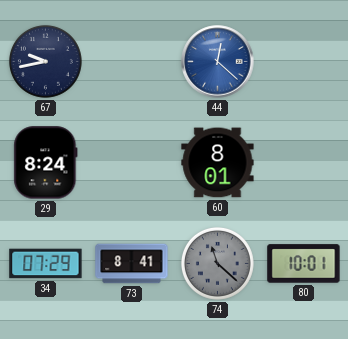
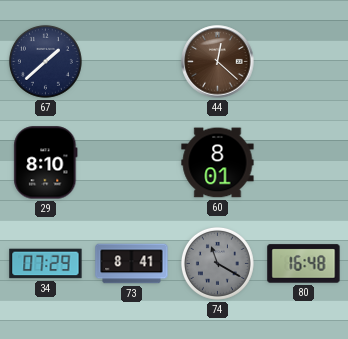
67: 9:43 -> 1:38 (45, 61)
44 dial: blue -> brown (218, 62)
29: 8:24 -> 8:10 (46, 163)
74: 11:22 -> 11:20 (217, 263)
80: 10:01 -> 16:48 (304, 264)
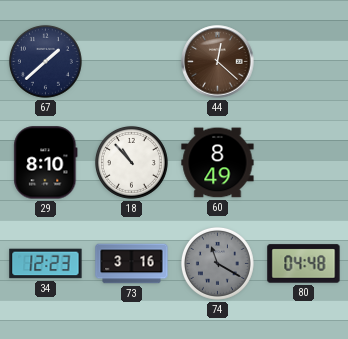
18: none -> 10:53 (131, 162)
60: 8:01 -> 8:49 (218, 163)
34: 07:29 -> 12:23 (46, 264)
73: 8:41 -> 3:16 (132, 264)
80: 16:48 -> 04:48 (304, 264)
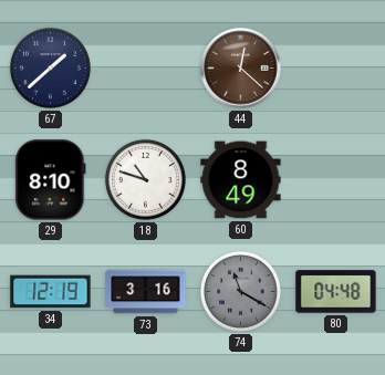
18: 10:53 -> 10:48 (145, 179)
34: 12:23 -> 12:19 (51, 292)
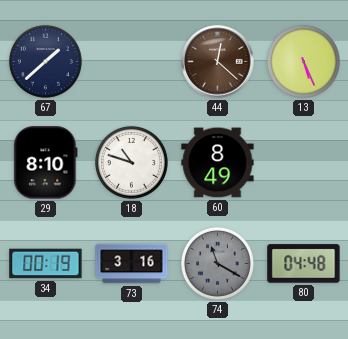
13: none -> 5:26 (303, 61)
34: 12:19 -> 00:19 (46, 264)
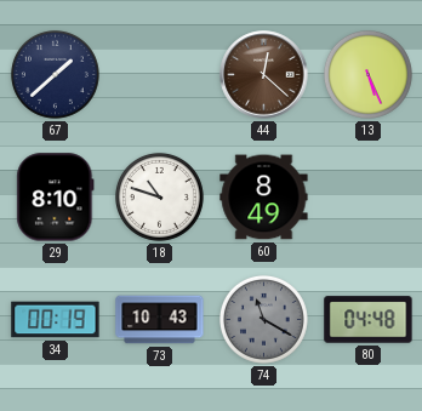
73: 3:16 -> 10:43 (160, 320)
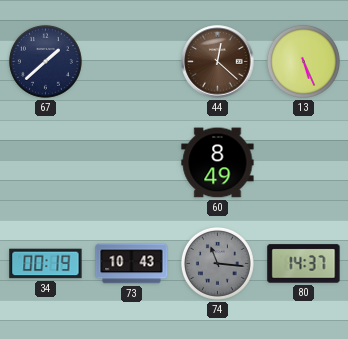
29: 8:10 -> none (56, 198)
18: 10:48 -> none (159, 196)
74: 11:20 -> 11:16 (217, 263)
80: 04:48 -> 14:37 (304, 264)
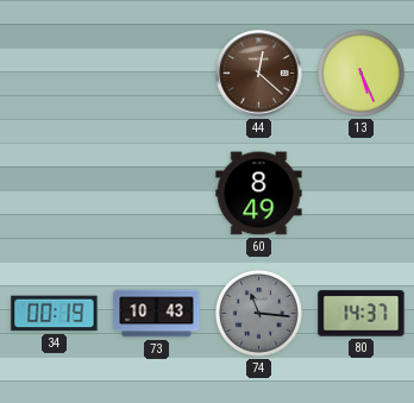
67: 1:38 -> none (45, 61)
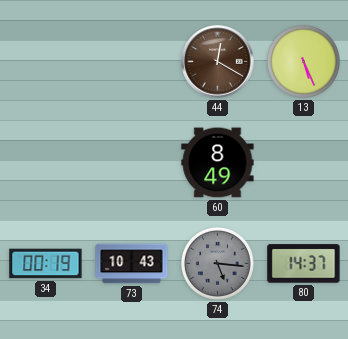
44: 12:22 -> 12:20 (218, 62)
74: 11:16 -> 5:16 (217, 263)
